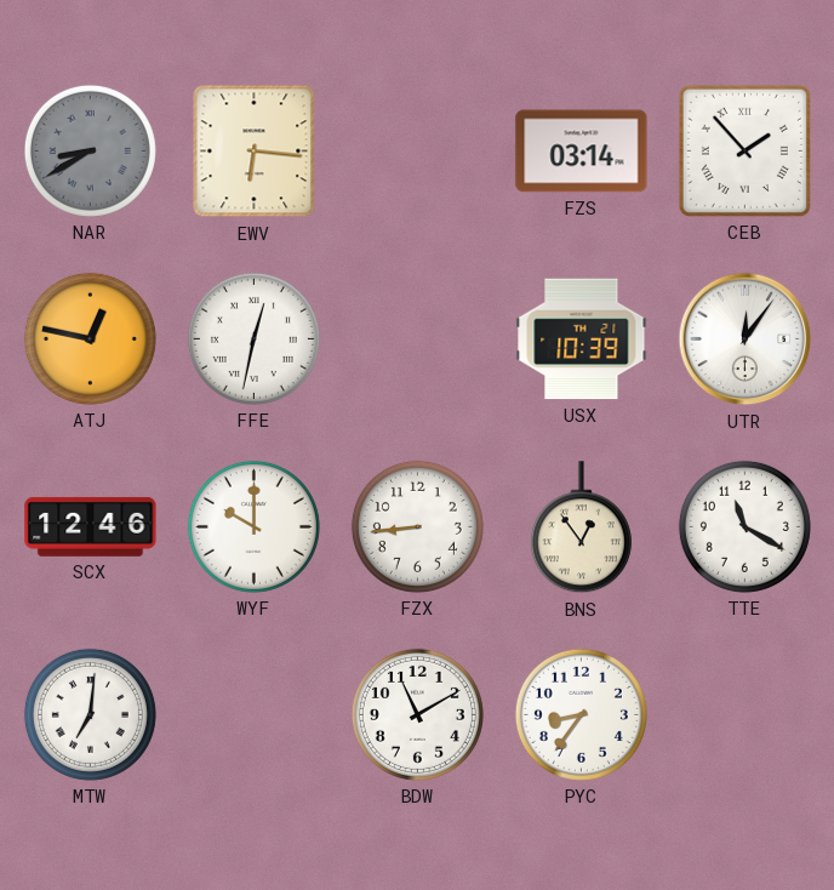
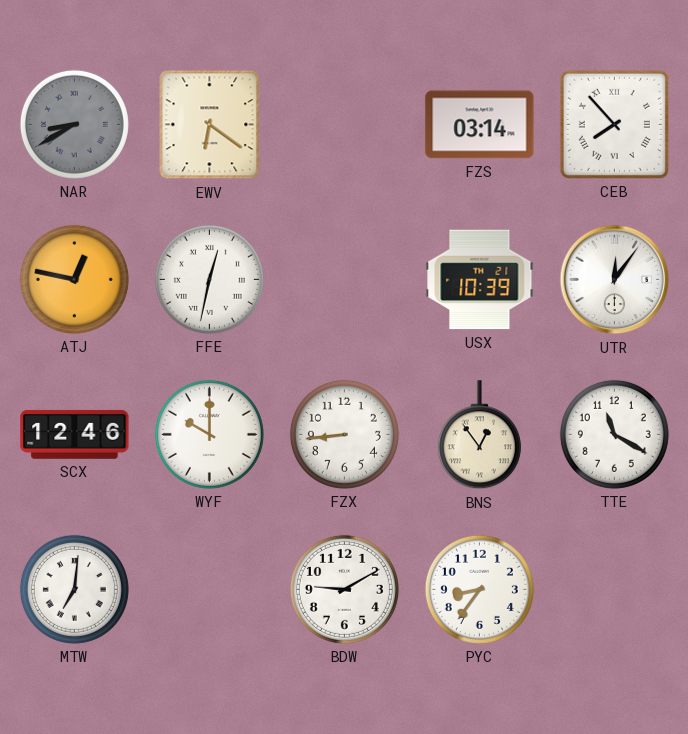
EWV: 6:16 -> 6:21 (210, 125)
CEB: 1:53 -> 7:53 (614, 124)
BDW: 11:10 -> 9:10 (344, 589)
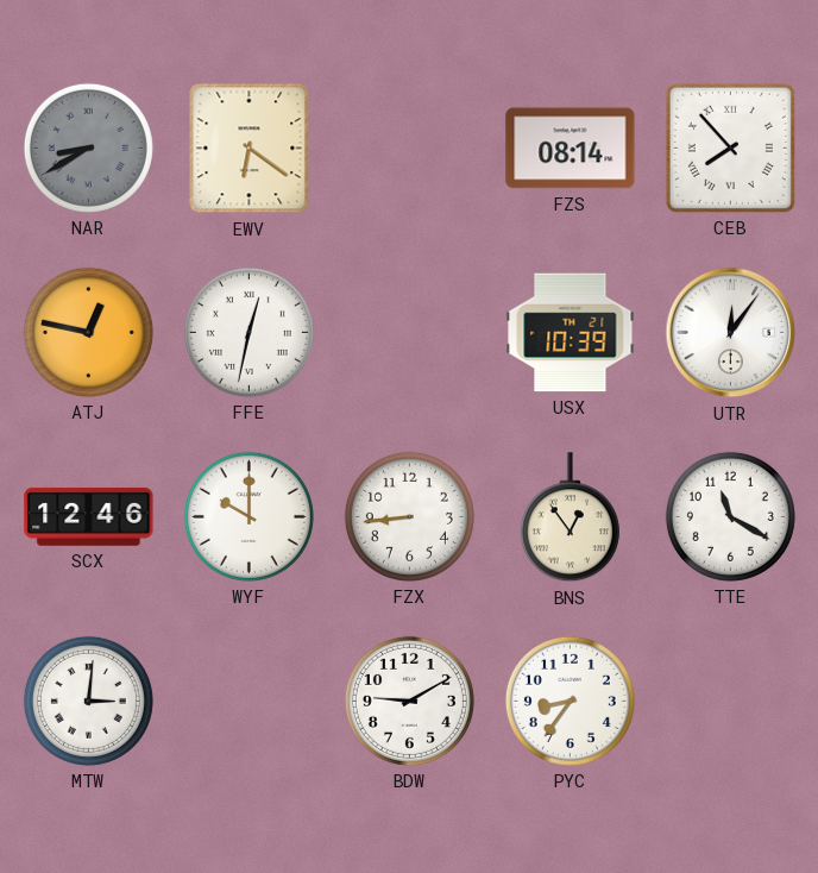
FZS: 03:14 -> 08:14 (571, 149)
MTW: 7:01 -> 3:01 (88, 701)
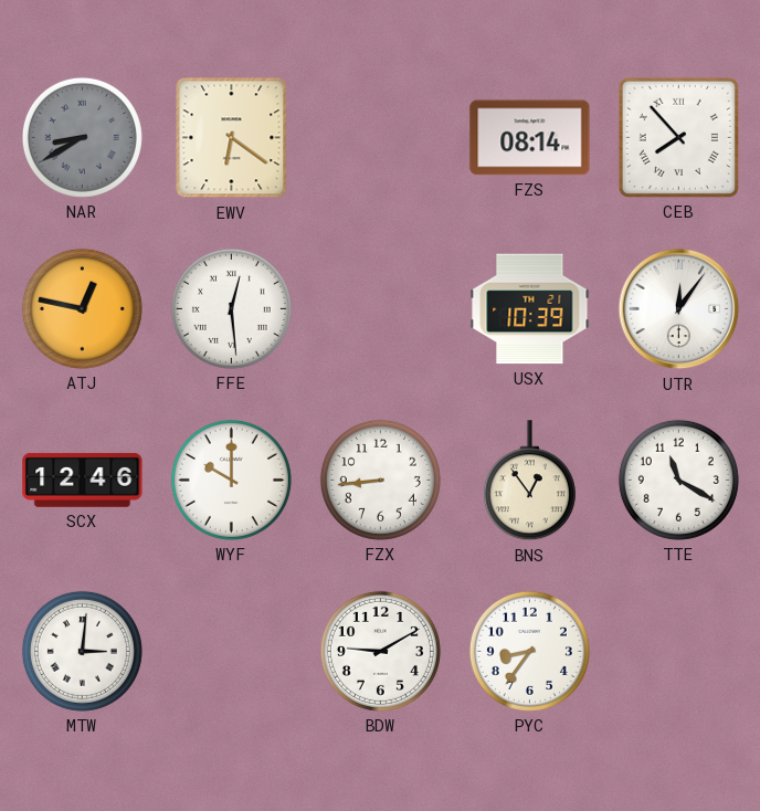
FFE: 12:32 -> 12:29 (231, 308)
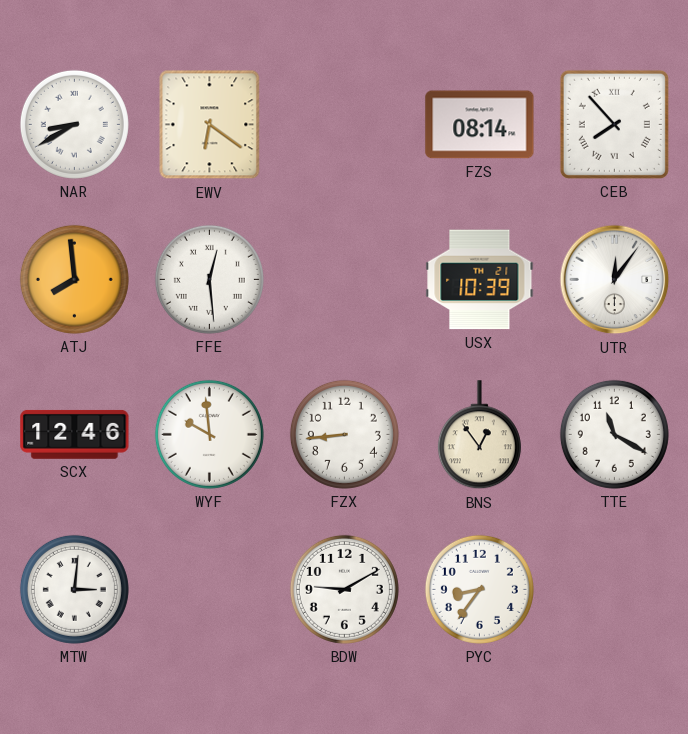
NAR dial: grey -> white (74, 124)
ATJ: 12:47 -> 7:59 (74, 279)
WYF: 10:00 -> 9:59 (209, 434)
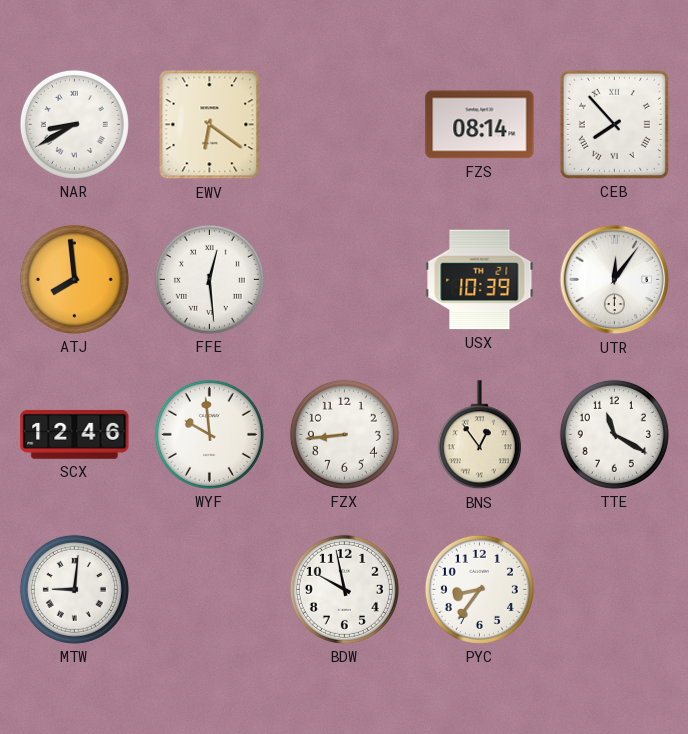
MTW: 3:01 -> 9:01 (74, 589)
BDW: 9:10 -> 9:58 (344, 589)
